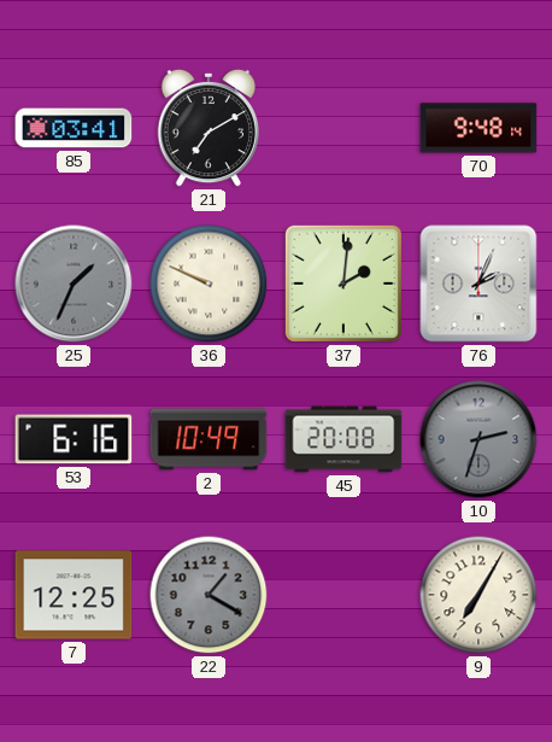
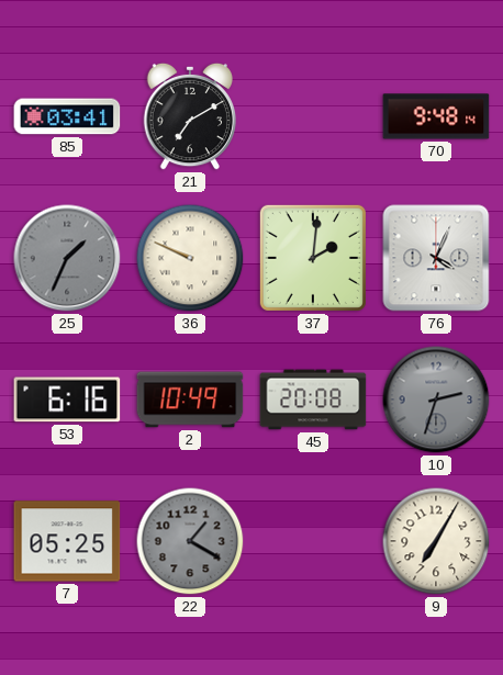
76: 2:04 -> 4:04 (436, 258)
7: 12:25 -> 05:25 (67, 541)
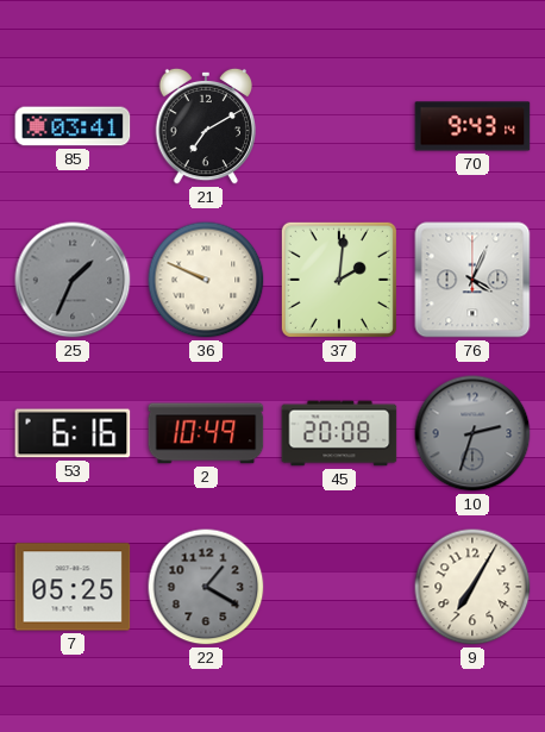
70: 9:48 -> 9:43 (472, 126)
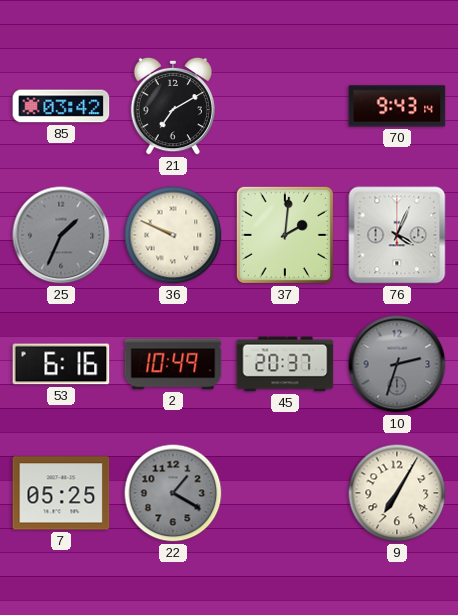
85: 03:41 -> 03:42 (61, 106)
45: 20:08 -> 20:37 (285, 364)
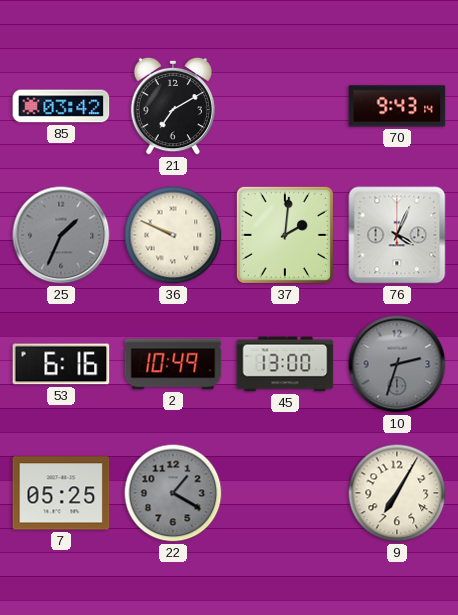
45: 20:37 -> 13:00 (285, 364)
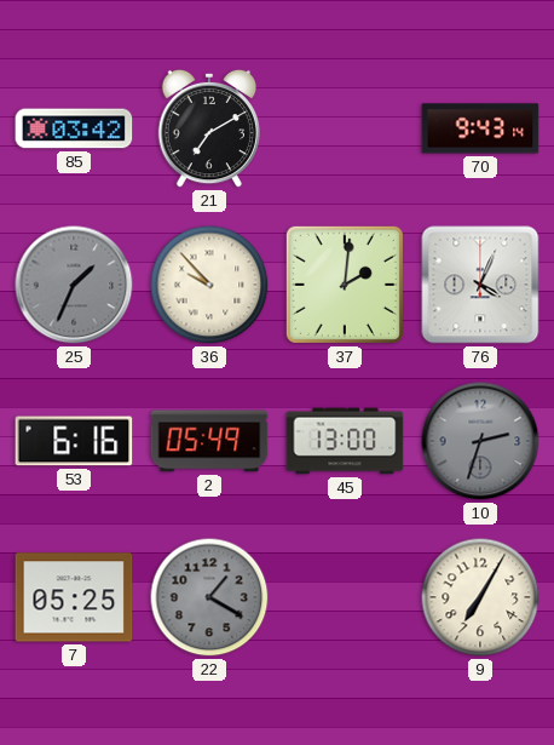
36: 9:49 -> 9:53 (209, 285)
2: 10:49 -> 05:49 (209, 441)
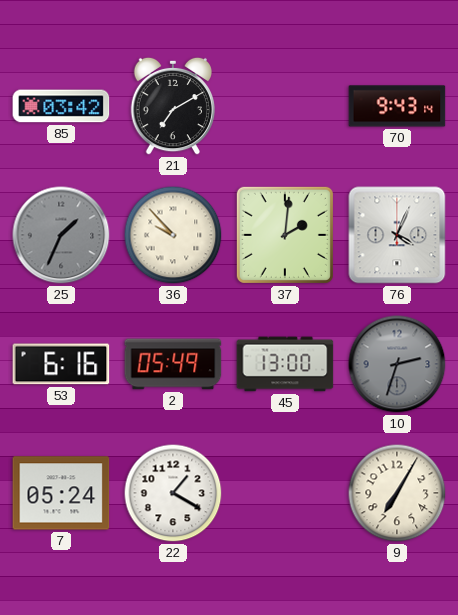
7: 05:25 -> 05:24 (61, 493)
22 dial: grey -> white (173, 493)
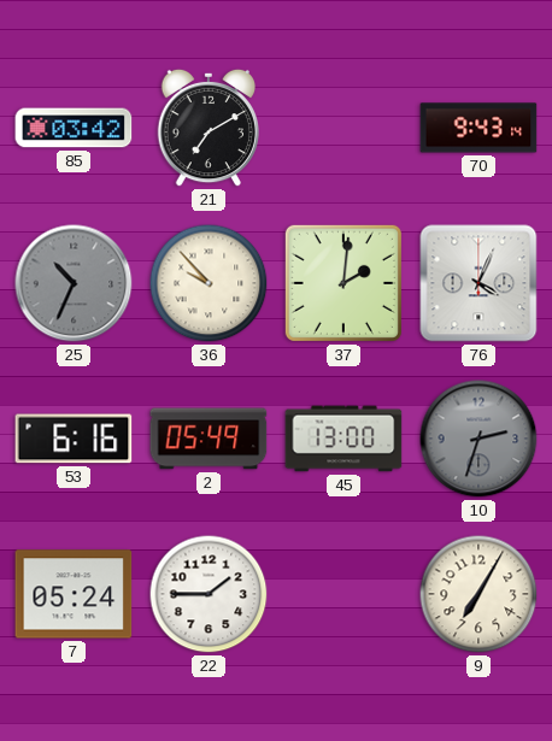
25: 1:34 -> 10:34 (74, 283)
22: 1:20 -> 1:45 (209, 594)
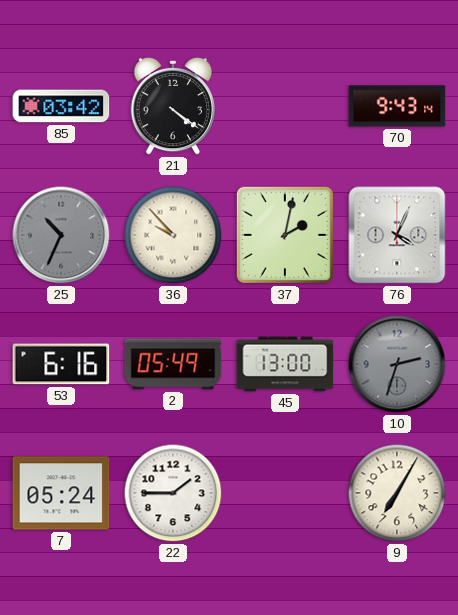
21: 7:10 -> 4:21 (172, 106)
37: 2:01 -> 2:02 (285, 235)
